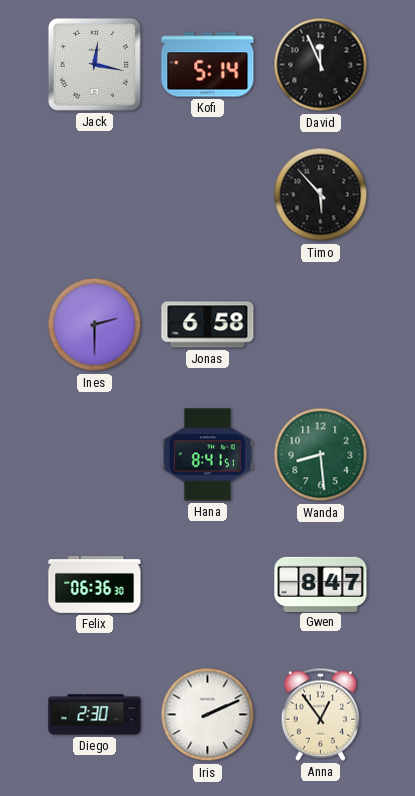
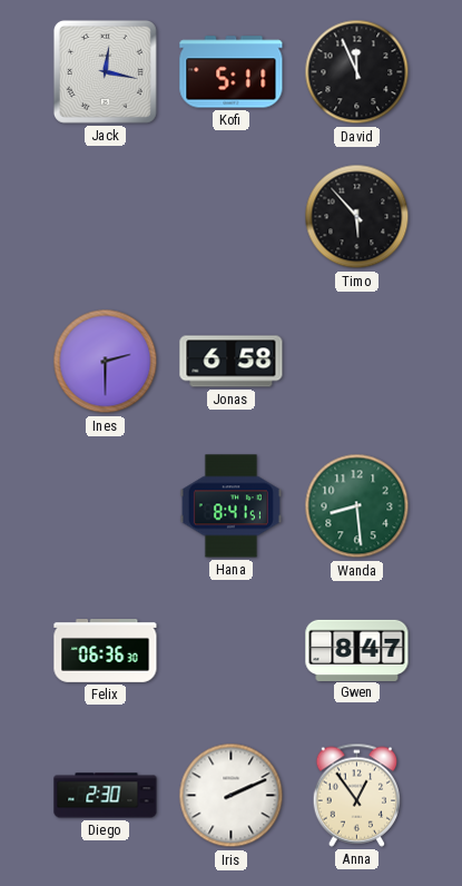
Kofi: 5:14 -> 5:11 (232, 72)
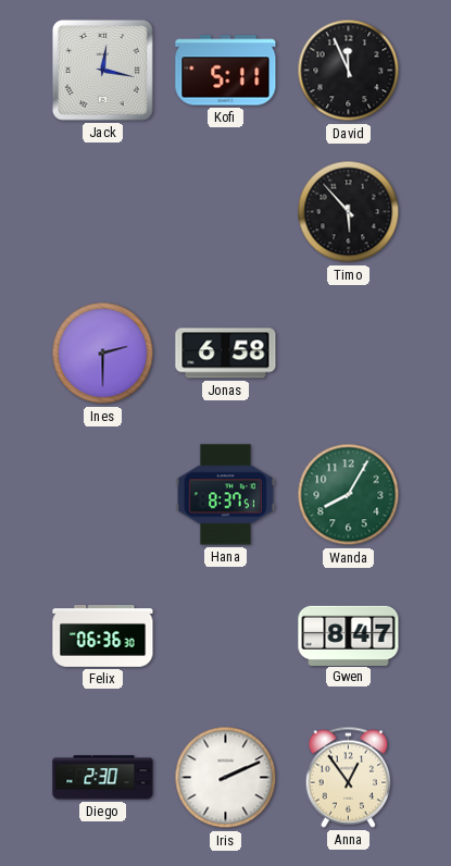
Hana: 8:41 -> 8:37 (225, 495)
Wanda: 8:29 -> 8:05 (349, 495)
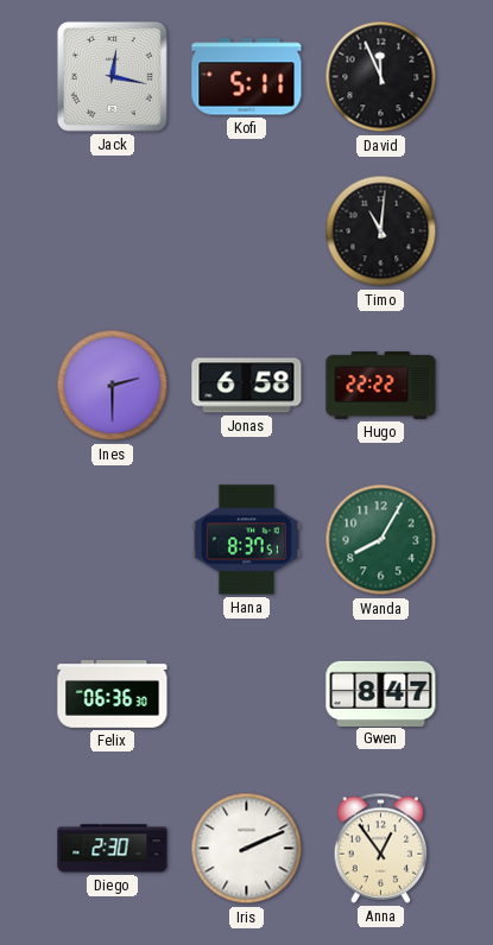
Timo: 5:53 -> 11:01 (381, 232)
Hugo: none -> 22:22 (381, 386)
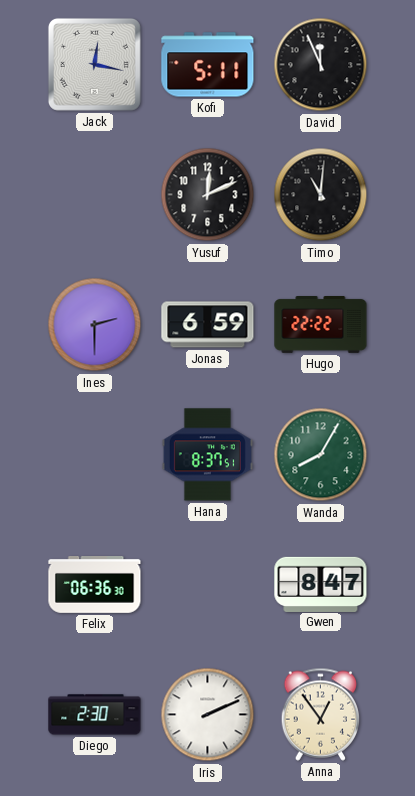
Yusuf: none -> 12:11 (208, 195)
Jonas: 6:58 -> 6:59 (208, 325)
